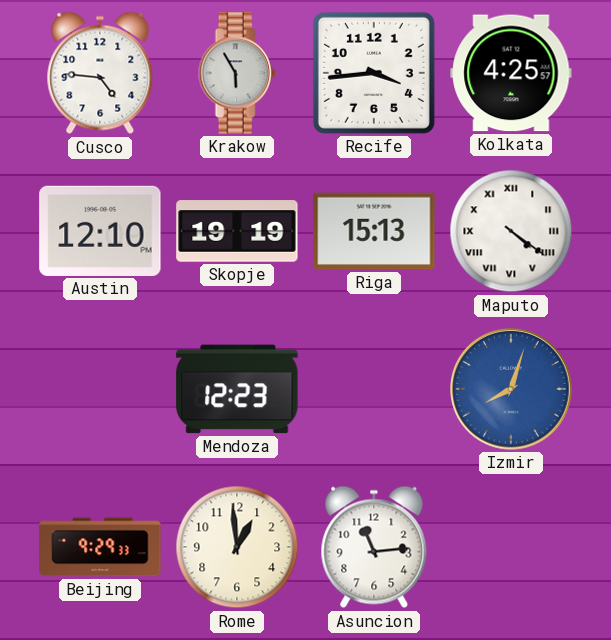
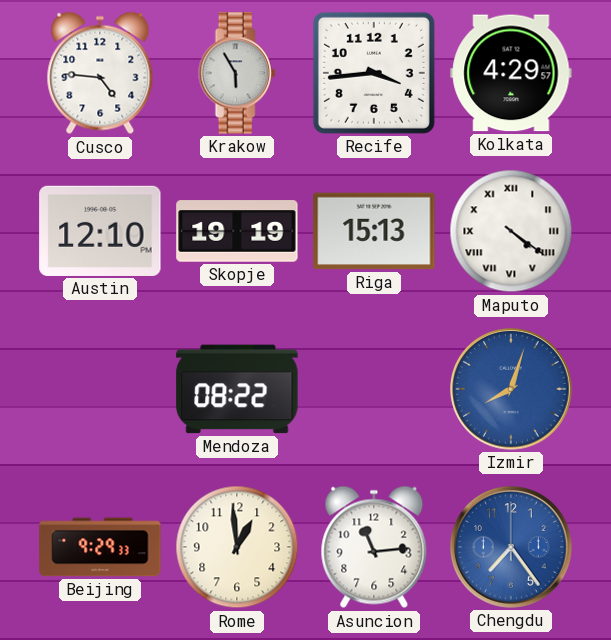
Kolkata: 4:25 -> 4:29 (511, 73)
Mendoza: 12:23 -> 08:22 (237, 389)
Chengdu: none -> 7:24 (512, 548)
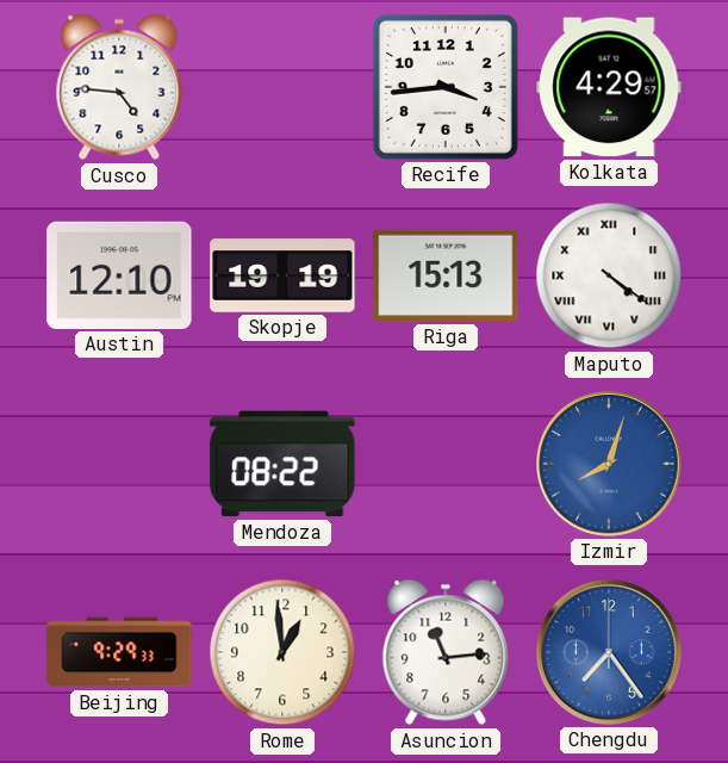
Krakow: 5:55 -> none (237, 73)
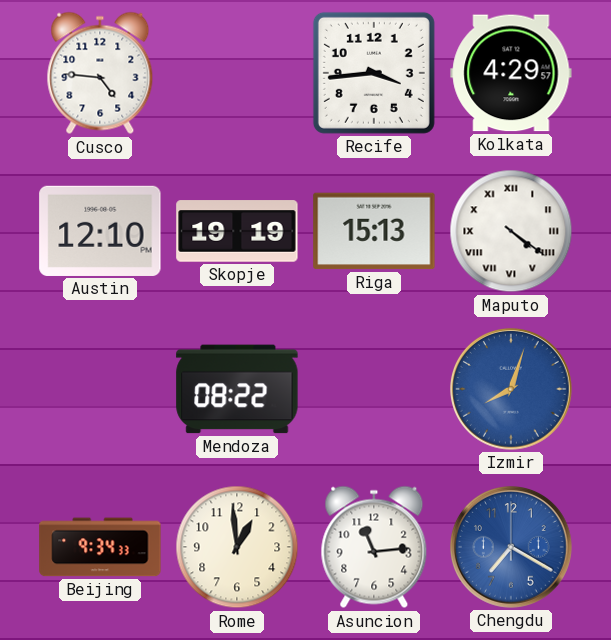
Beijing: 9:29 -> 9:34 (100, 547)
Chengdu: 7:24 -> 7:20 (512, 548)
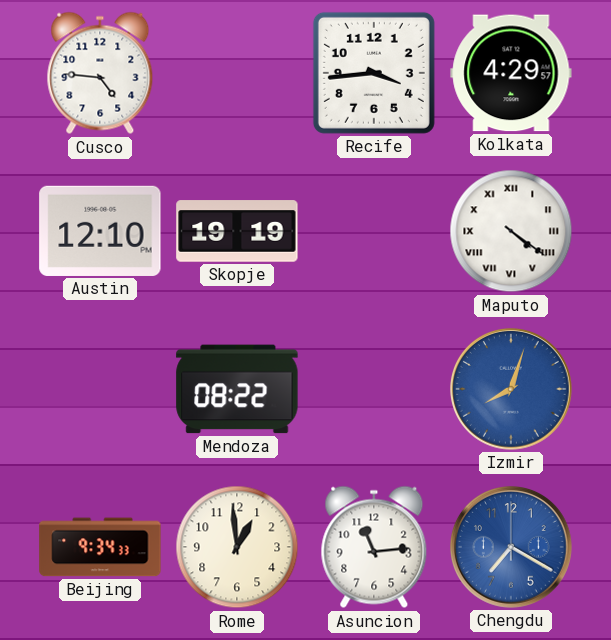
Riga: 15:13 -> none (374, 231)
